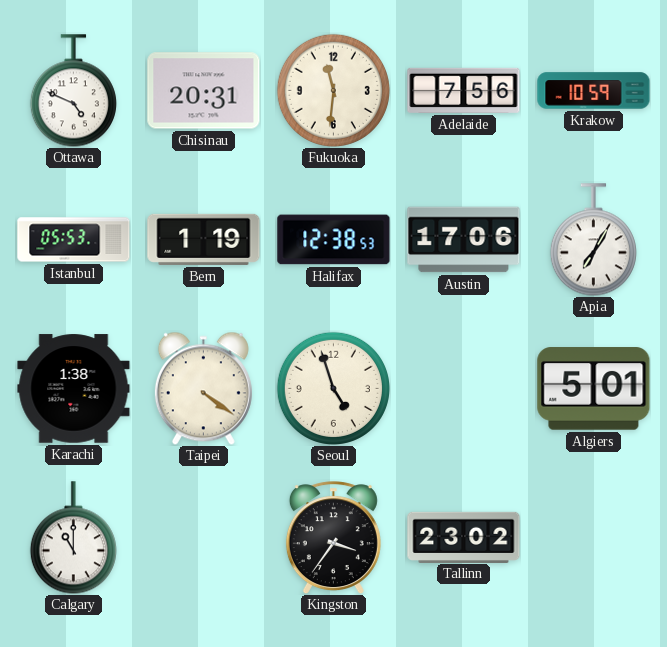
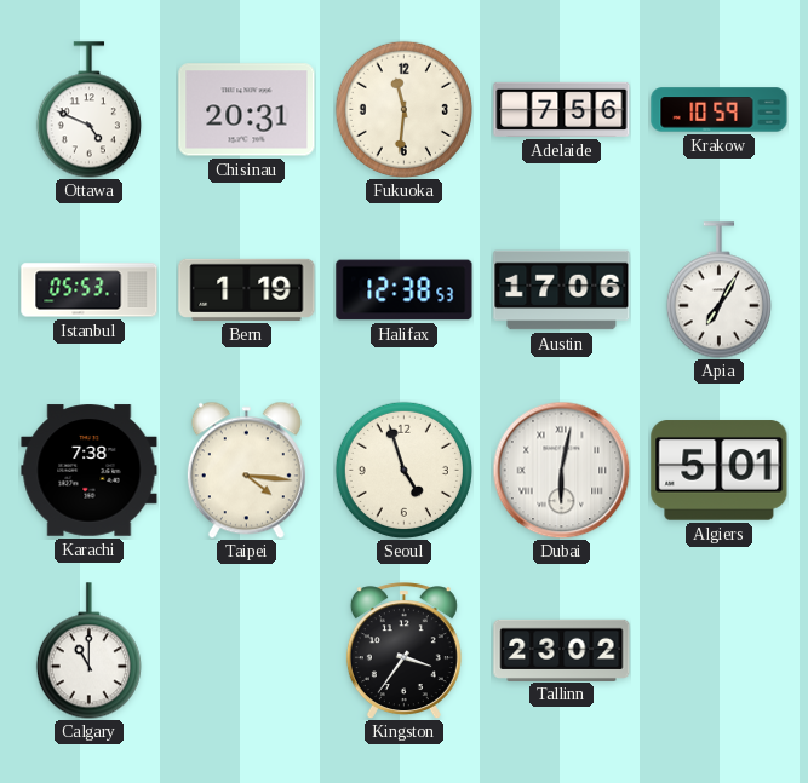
Karachi: 1:38 -> 7:38 (90, 471)
Taipei: 4:21 -> 4:16 (246, 470)
Dubai: none -> 6:02 (561, 470)
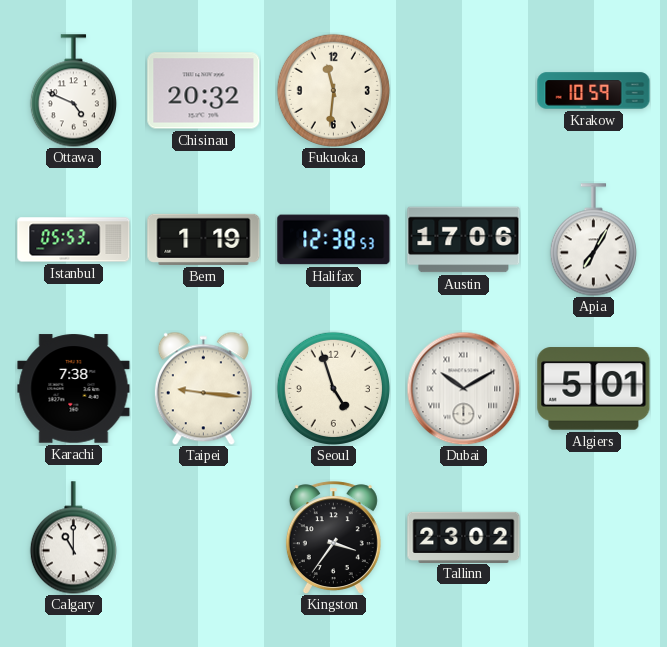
Chisinau: 20:31 -> 20:32 (204, 91)
Adelaide: 7:56 -> none (562, 109)
Taipei: 4:16 -> 9:16 (203, 388)
Dubai: 6:02 -> 10:10 (463, 388)
